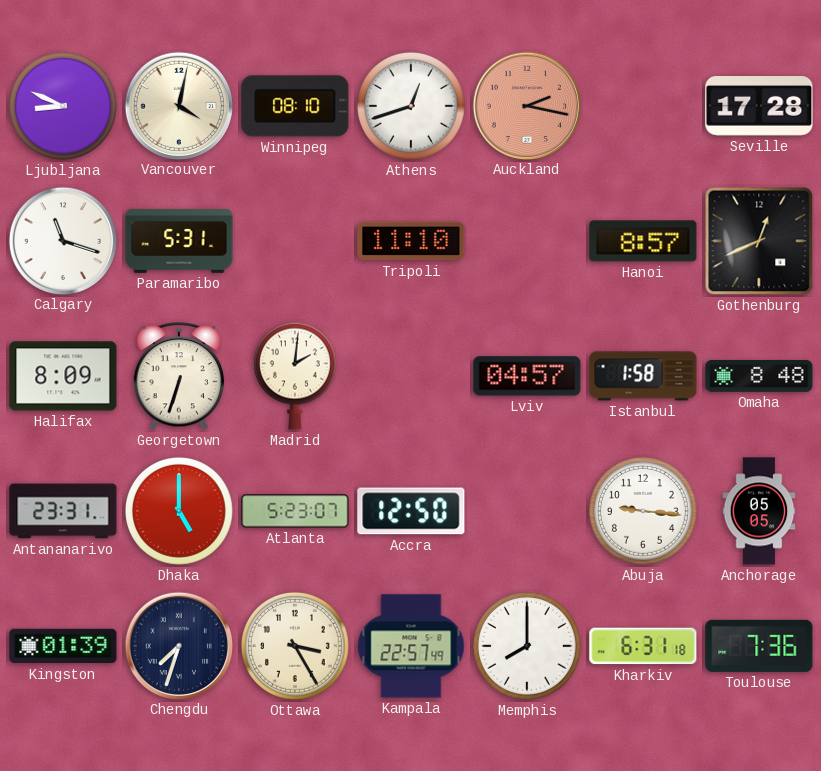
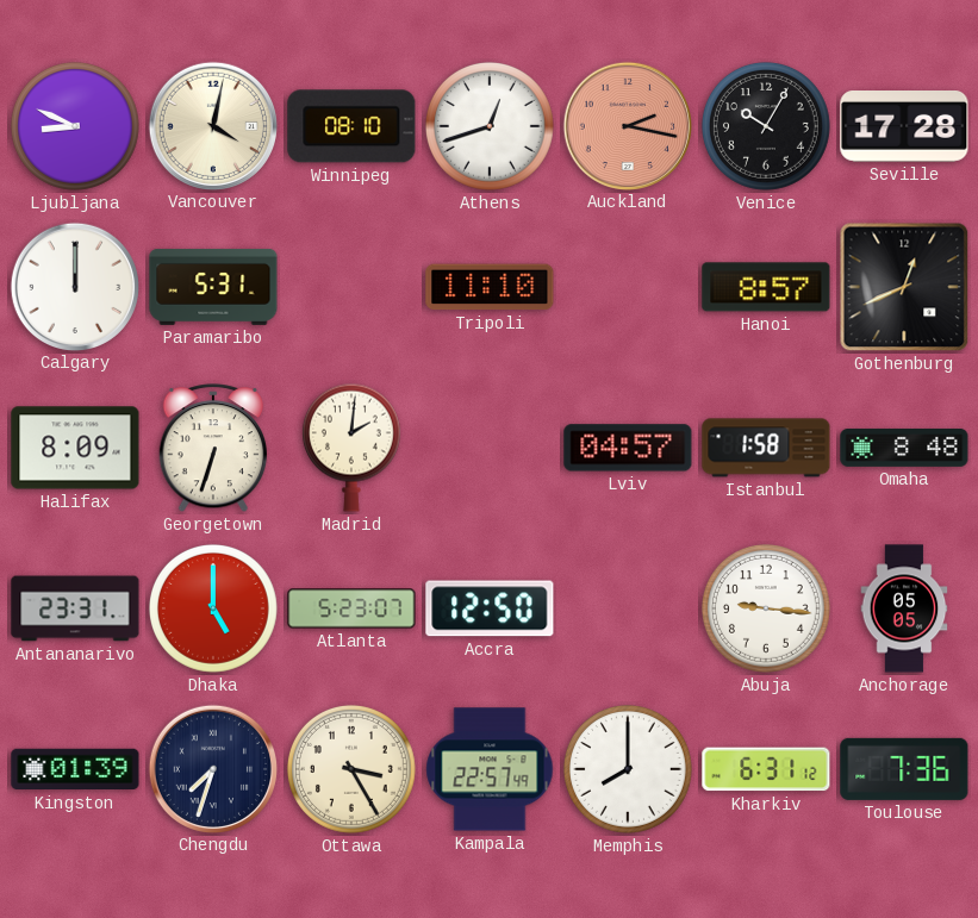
Venice: none -> 10:05 (766, 126)
Calgary: 11:18 -> 12:00 (74, 286)
Kharkiv: 6:31:18 -> 6:31:12 (766, 769)
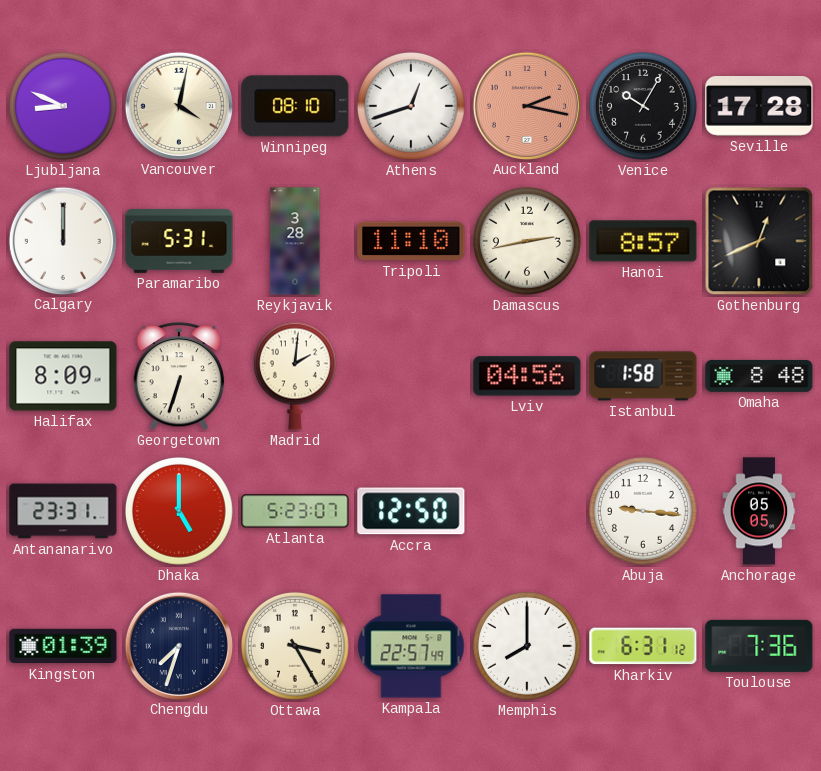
Reykjavik: none -> 3:28 (295, 241)
Damascus: none -> 2:43 (527, 241)
Lviv: 04:57 -> 04:56 (527, 376)
